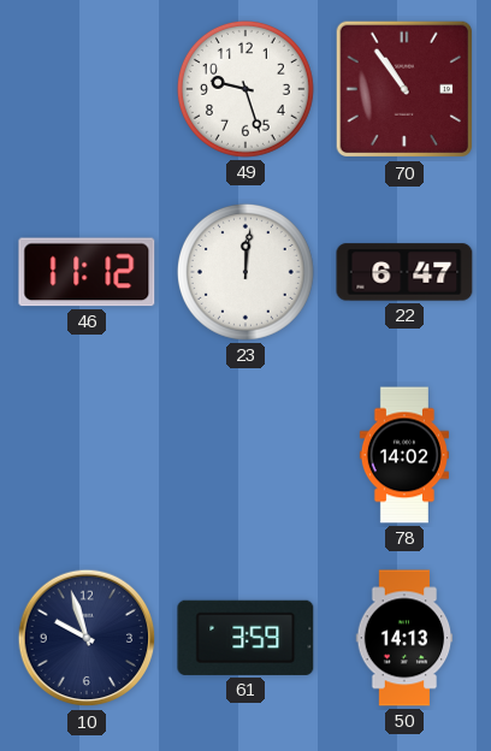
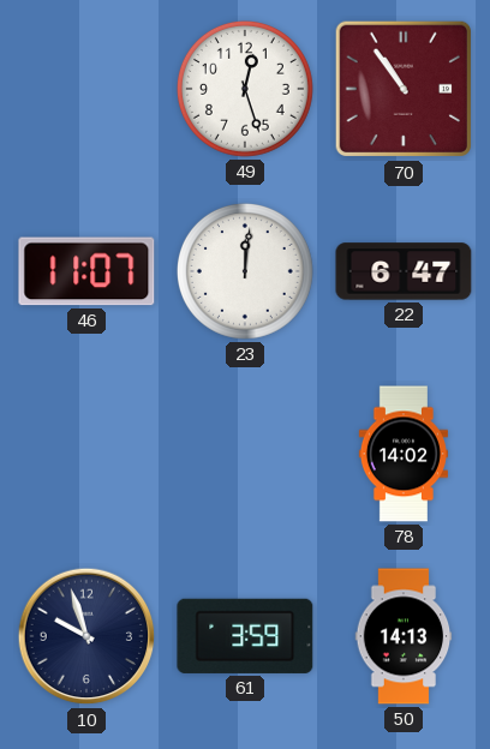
49: 9:27 -> 12:27 (245, 89)
46: 11:12 -> 11:07 (86, 271)
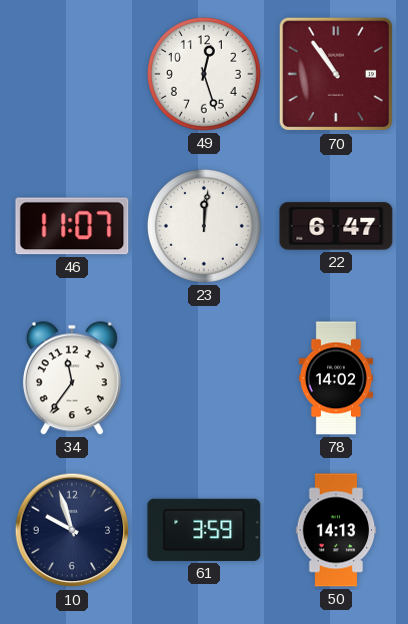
34: none -> 11:36 (72, 378)
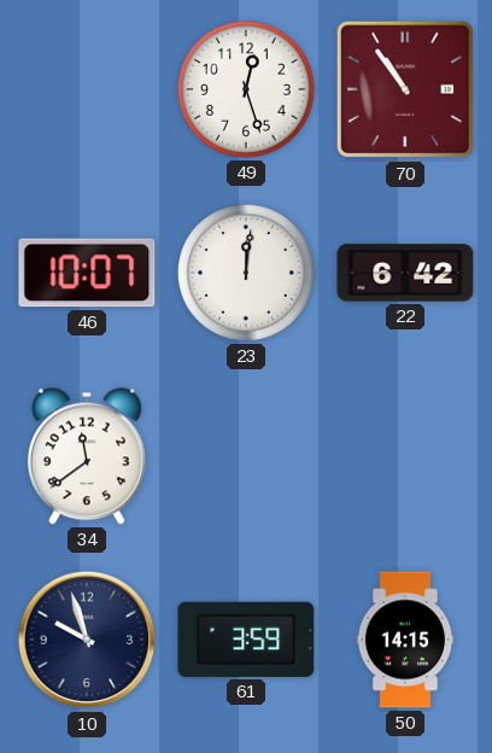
46: 11:07 -> 10:07 (87, 273)
22: 6:47 -> 6:42 (405, 273)
34: 11:36 -> 11:39 (87, 456)
78: 14:02 -> none (336, 378)
50: 14:13 -> 14:15 (405, 640)
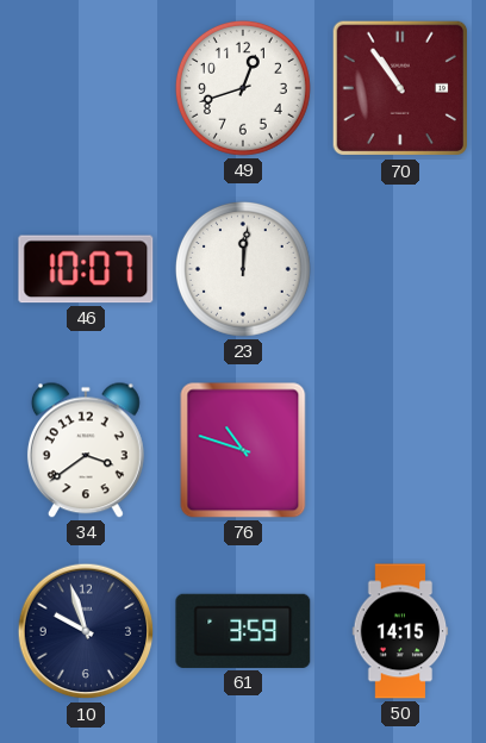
49: 12:27 -> 12:42 (243, 88)
22: 6:42 -> none (405, 273)
34: 11:39 -> 3:39 (86, 450)
76: none -> 10:48 (243, 450)
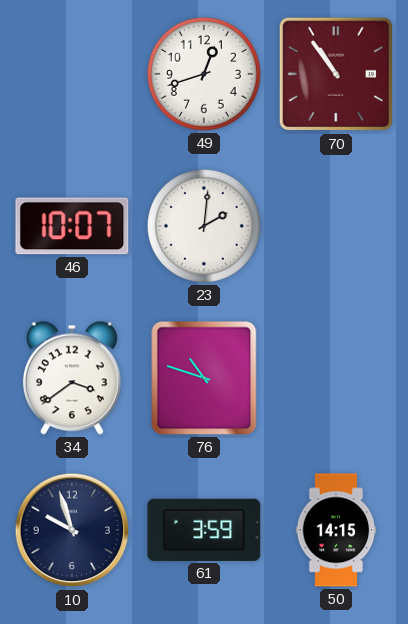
23: 12:01 -> 2:01 (204, 226)
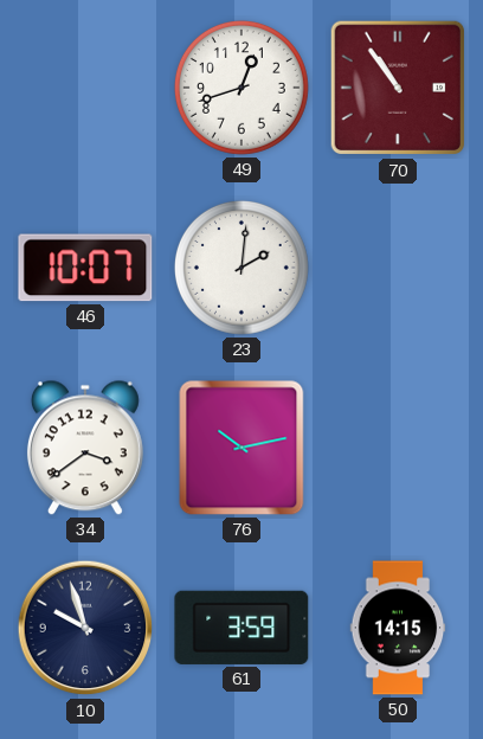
76: 10:48 -> 10:13 (241, 448)
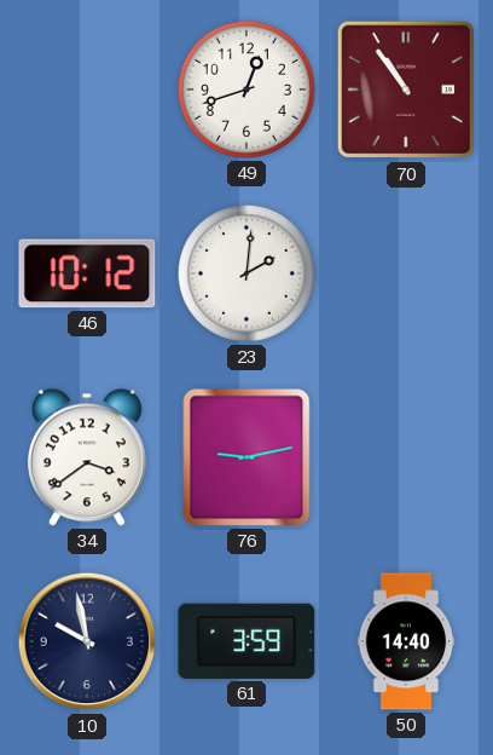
46: 10:07 -> 10:12 (87, 273)
76: 10:13 -> 9:13 (246, 457)
10: 9:57 -> 9:58 (87, 641)
50: 14:15 -> 14:40 (406, 641)
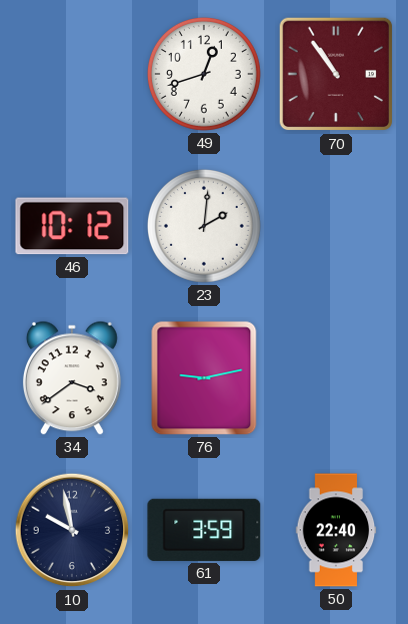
50: 14:40 -> 22:40 (336, 530)
